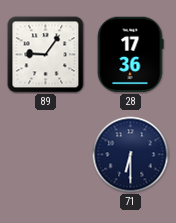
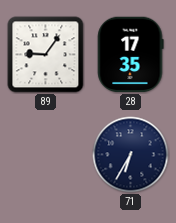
28: 17:36 -> 17:35 (131, 55)
71: 6:30 -> 6:35 (131, 155)
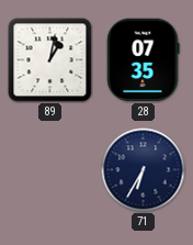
89: 9:06 -> 1:02 (50, 60)
28: 17:35 -> 07:35 (144, 60)
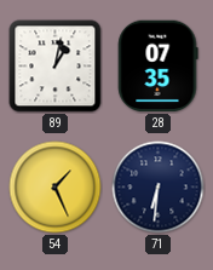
54: none -> 1:26 (56, 188)
71: 6:35 -> 6:31 (159, 188)
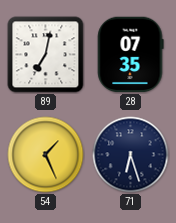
89: 1:02 -> 7:02 (46, 55)
71: 6:31 -> 6:27 (131, 155)
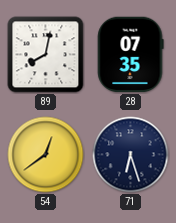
89: 7:02 -> 8:02 (46, 55)
54: 1:26 -> 12:39 (46, 155)
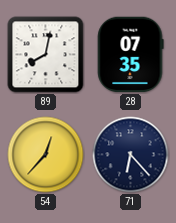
54: 12:39 -> 12:37 (46, 155)
71: 6:27 -> 6:23 (131, 155)
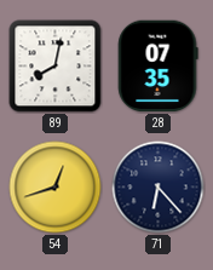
54: 12:37 -> 12:42 (56, 188)
